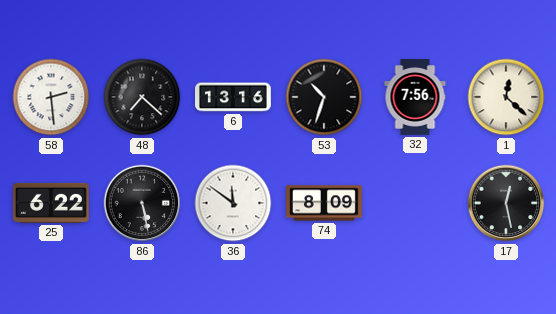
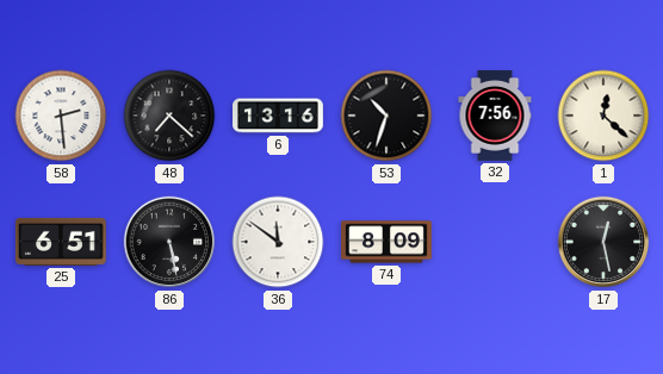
25: 6:22 -> 6:51 (61, 242)
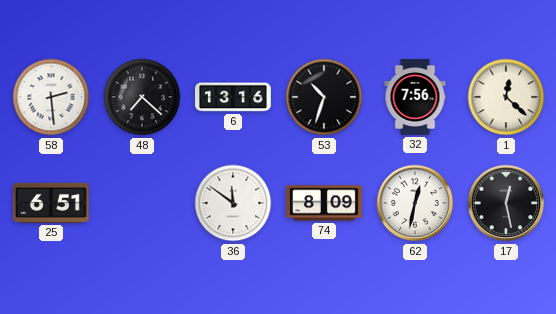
86: 5:28 -> none (169, 242)
62: none -> 12:32 (415, 203)
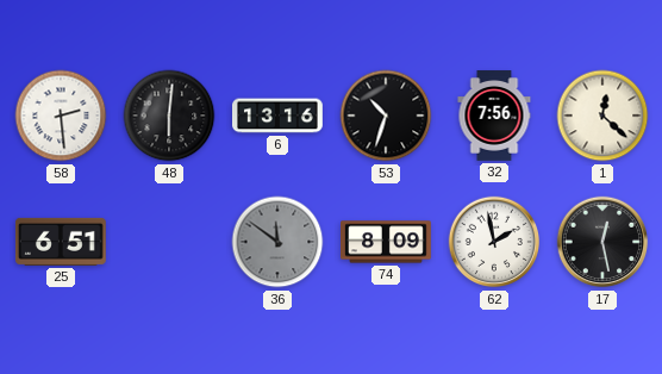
48: 7:22 -> 6:01 (169, 116)
36 dial: white -> grey (277, 242)
62: 12:32 -> 1:58 (494, 242)
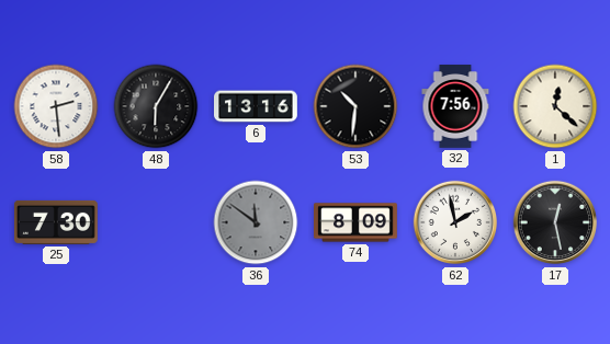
48: 6:01 -> 6:05 (156, 106)
53: 10:33 -> 10:31 (355, 106)
25: 6:51 -> 7:30 (56, 222)
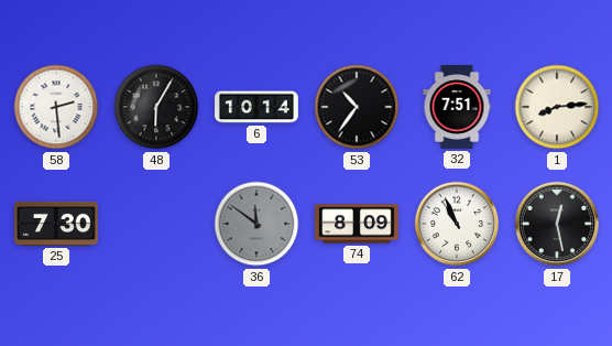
6: 13:16 -> 10:14 (258, 107)
53: 10:31 -> 10:36 (357, 107)
32: 7:56 -> 7:51 (457, 107)
1: 12:22 -> 8:14 (557, 107)
62: 1:58 -> 10:56 (457, 224)
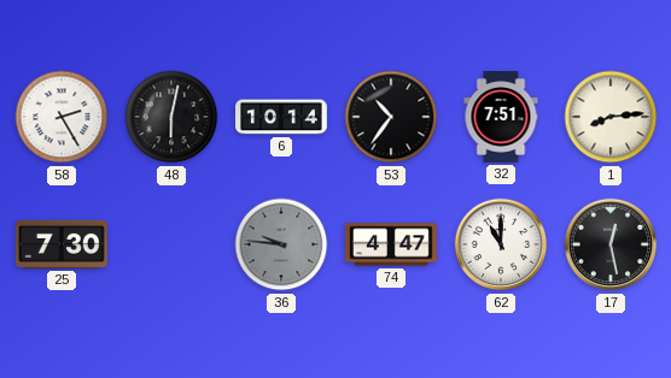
58: 2:29 -> 2:25 (62, 117)
48: 6:05 -> 6:02 (171, 117)
36: 11:51 -> 9:46 (281, 244)
74: 8:09 -> 4:47 (391, 244)
62: 10:56 -> 11:00 (501, 244)
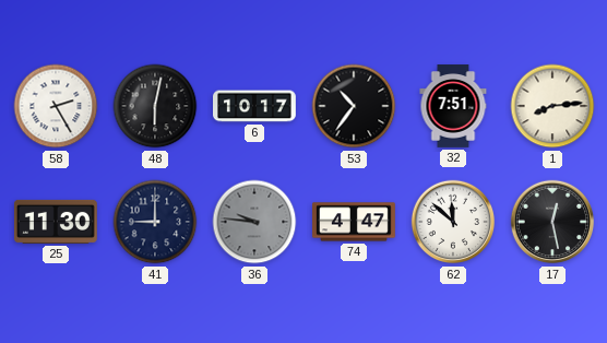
6: 10:14 -> 10:17 (255, 106)
25: 7:30 -> 11:30 (56, 222)
41: none -> 9:00 (155, 222)
62: 11:00 -> 11:52 (453, 222)
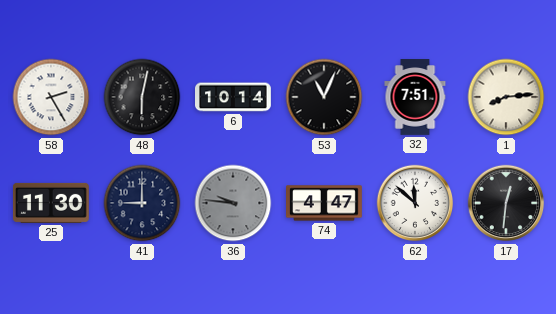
6: 10:17 -> 10:14 (234, 97)
53: 10:36 -> 11:04 (324, 97)
17: 12:28 -> 12:31 (506, 203)
